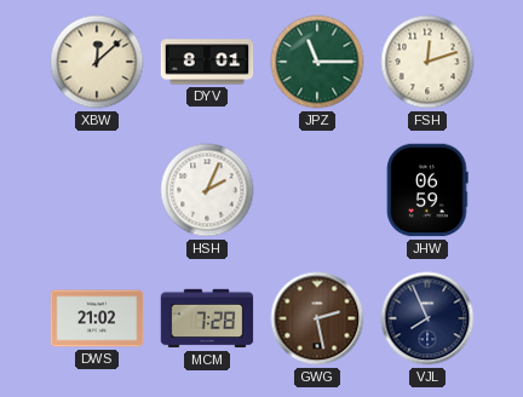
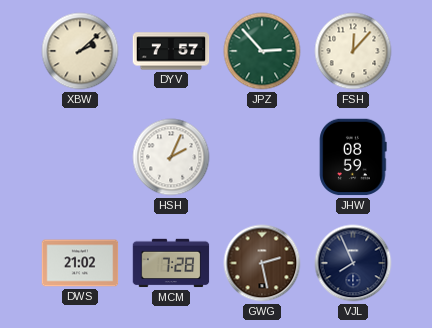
XBW: 12:08 -> 2:08 (80, 51)
DYV: 8:01 -> 7:57 (171, 51)
JPZ: 11:15 -> 2:53 (262, 51)
FSH: 12:12 -> 12:07 (353, 51)
JHW: 06:59 -> 08:59 (353, 157)
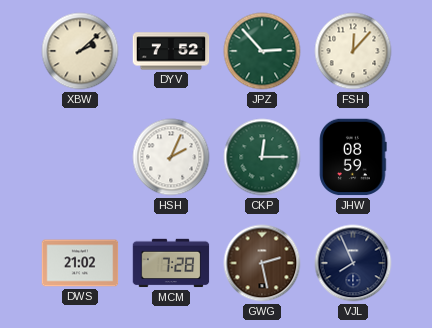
DYV: 7:57 -> 7:52 (171, 51)
CKP: none -> 12:15 (262, 157)
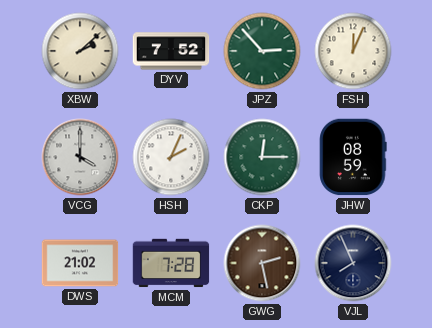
FSH: 12:07 -> 12:04 (353, 51)
VCG: none -> 4:00 (80, 157)
